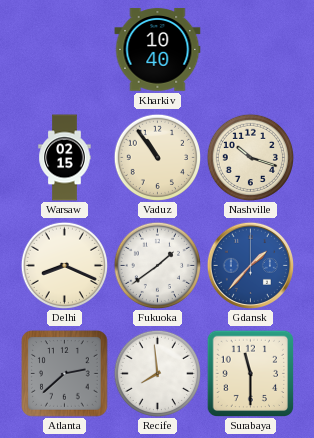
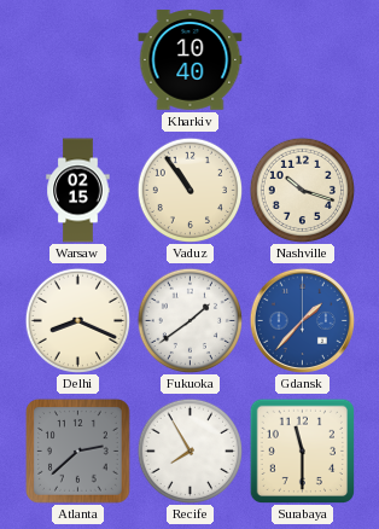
Recife: 7:59 -> 7:55 (189, 450)
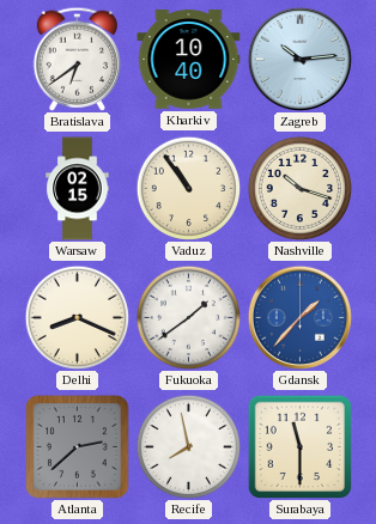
Bratislava: none -> 6:39 (77, 59)
Zagreb: none -> 10:14 (299, 59)
Recife: 7:55 -> 7:58 (188, 446)
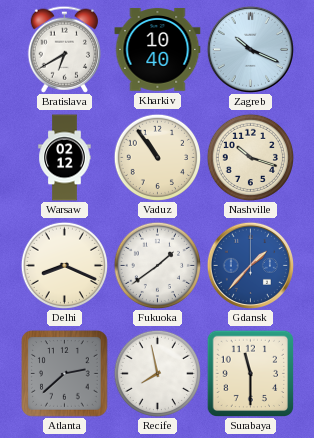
Bratislava: 6:39 -> 6:40 (64, 49)
Zagreb: 10:14 -> 10:19 (250, 49)
Warsaw: 02:15 -> 02:12 (65, 158)
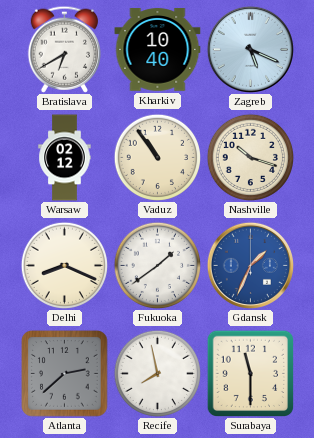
Zagreb: 10:19 -> 5:19 (250, 49)
Gdansk: 1:37 -> 1:34 (250, 265)
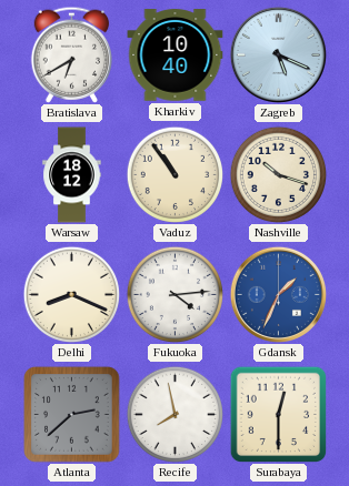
Warsaw: 02:12 -> 18:12 (72, 175)
Fukuoka: 1:39 -> 4:14 (174, 294)
Surabaya: 11:30 -> 12:30 (278, 414)
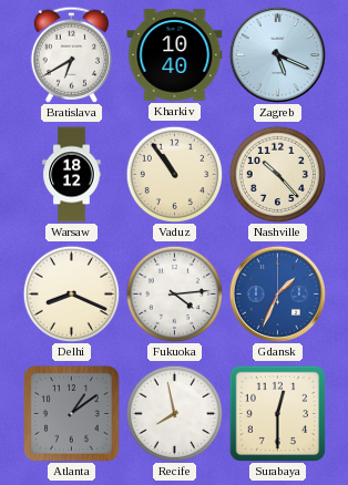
Nashville: 10:18 -> 10:23 (277, 174)
Atlanta: 2:38 -> 1:09 (72, 414)
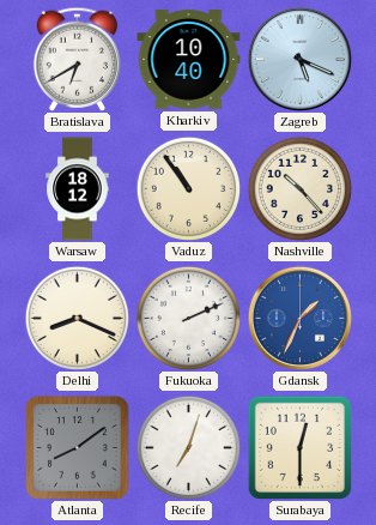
Fukuoka: 4:14 -> 2:11 (188, 318)
Atlanta: 1:09 -> 8:09 (78, 448)
Recife: 7:58 -> 7:03 (188, 447)
